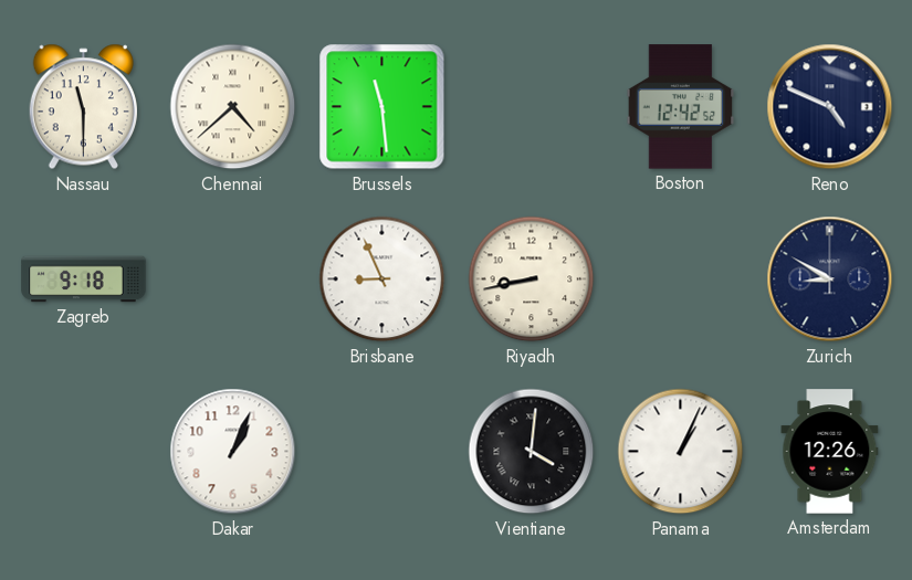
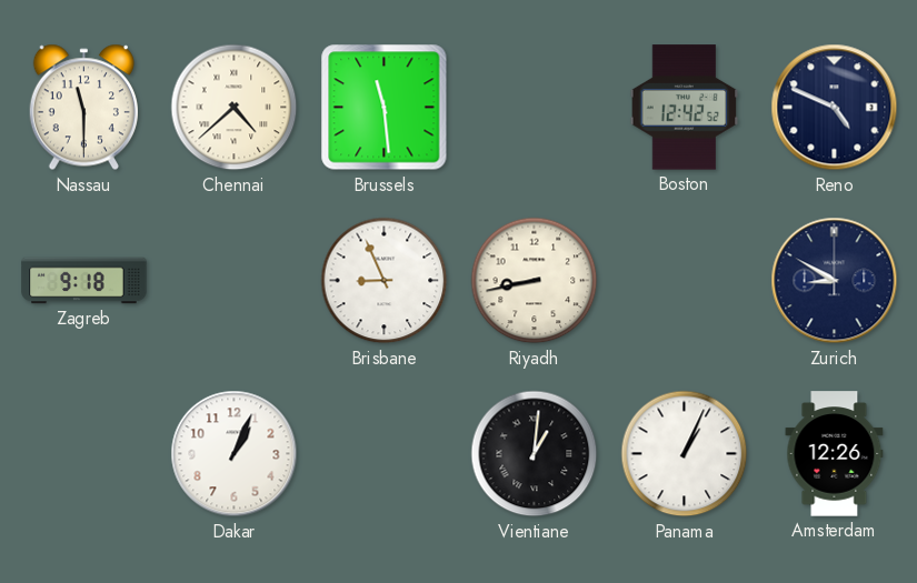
Vientiane: 4:01 -> 1:01 (535, 454)
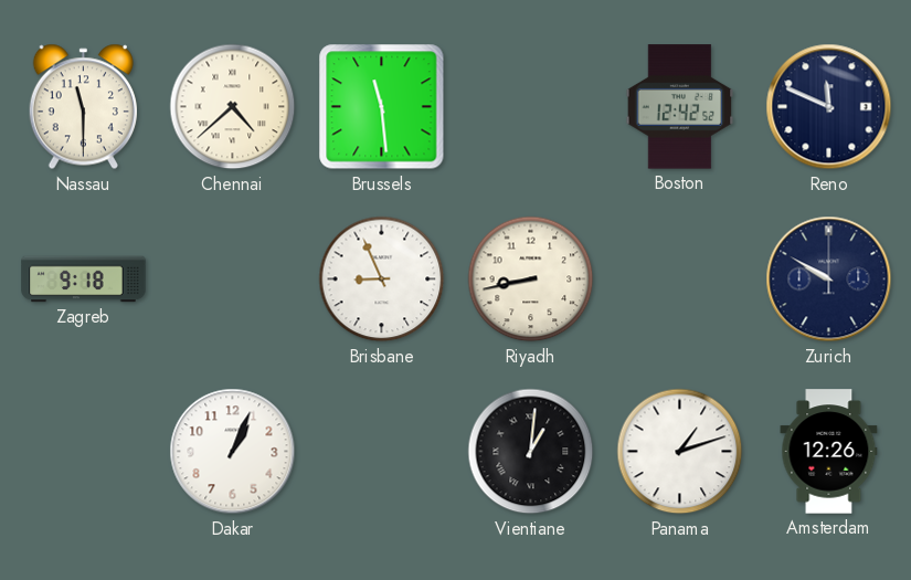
Reno: 4:49 -> 11:49 (829, 107)
Zurich: 8:50 -> 9:50 (829, 280)
Panama: 1:04 -> 1:12 (680, 452)
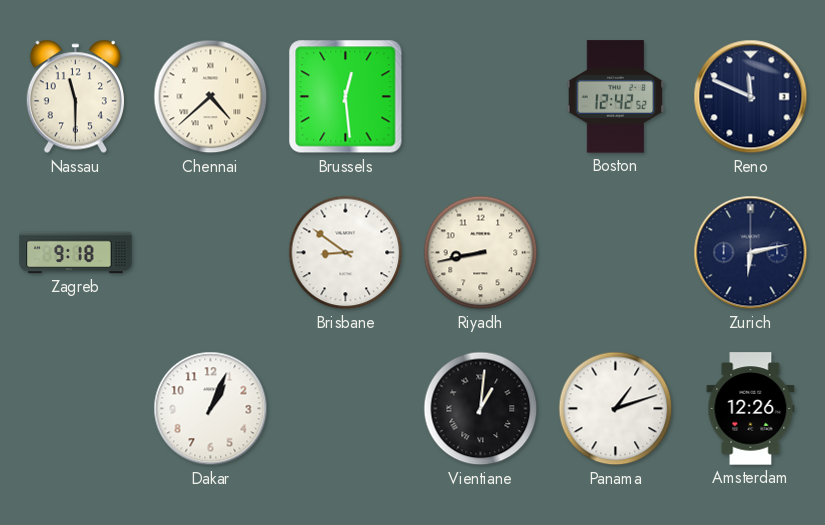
Brussels: 11:29 -> 12:29 (346, 97)
Brisbane: 8:56 -> 8:51 (346, 253)
Zurich: 9:50 -> 6:13 (751, 253)
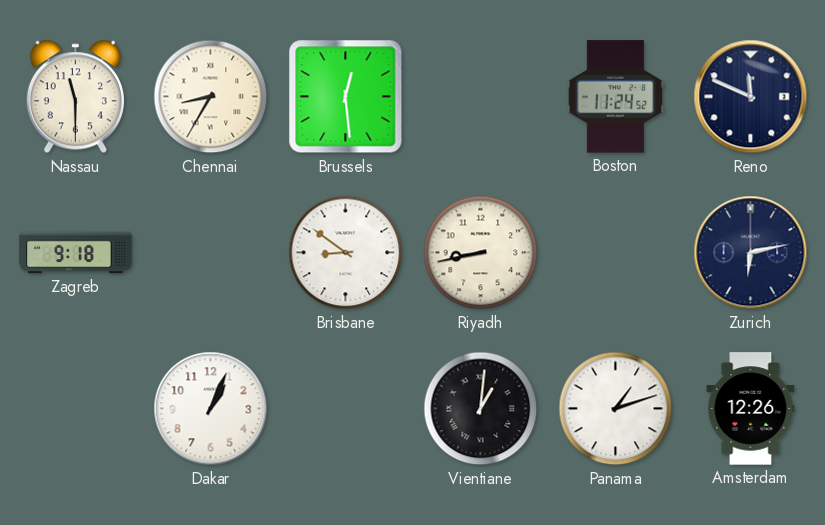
Chennai: 4:38 -> 8:35 (211, 97)
Boston: 12:42 -> 11:24 (616, 97)
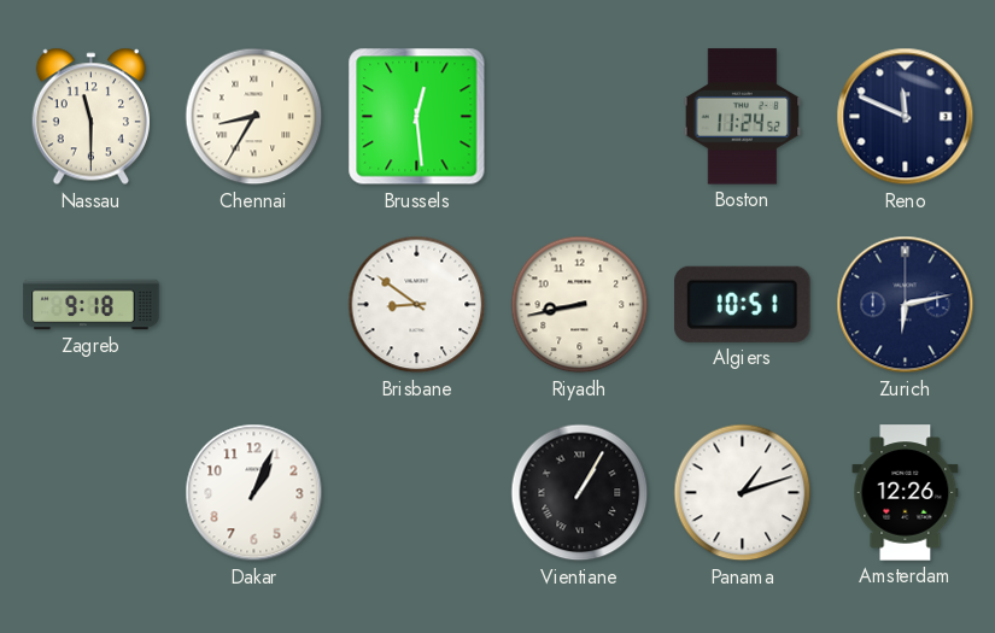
Algiers: none -> 10:51 (743, 304)
Vientiane: 1:01 -> 1:05 (580, 493)
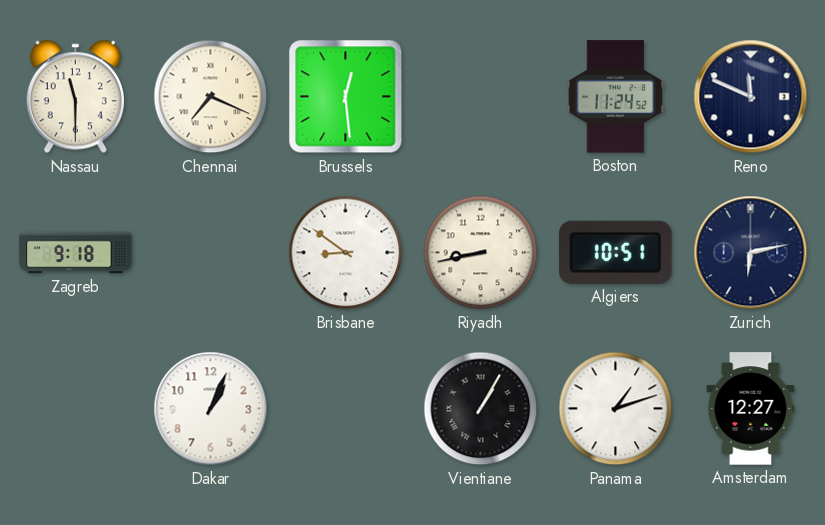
Chennai: 8:35 -> 7:19 (211, 97)
Amsterdam: 12:26 -> 12:27 (751, 409)
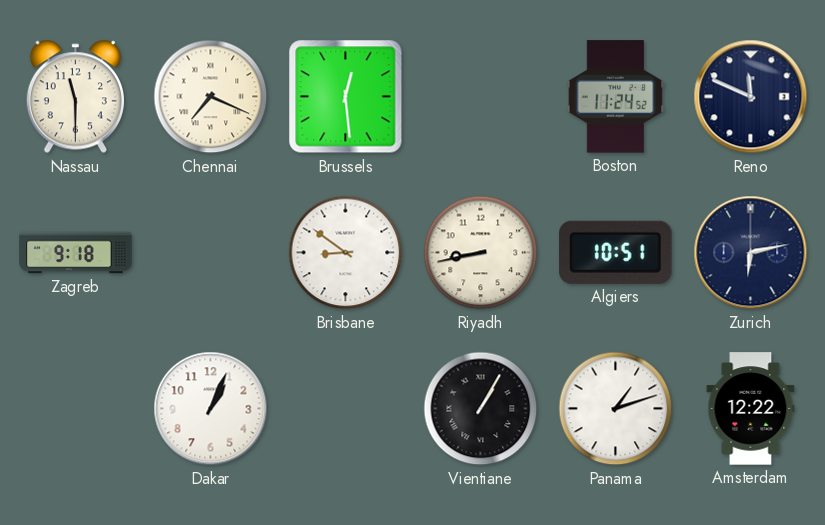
Amsterdam: 12:27 -> 12:22 (751, 409)
